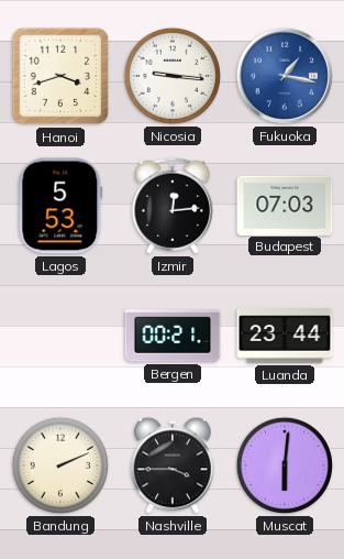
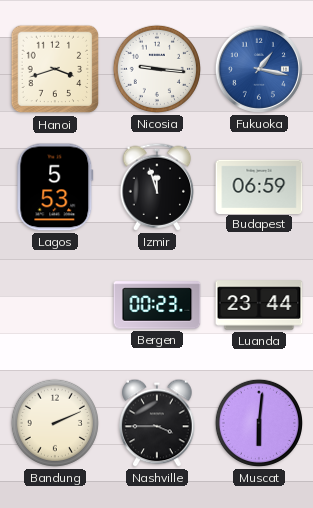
Izmir: 12:14 -> 11:57 (157, 187)
Budapest: 07:03 -> 06:59 (259, 186)
Bergen: 00:21 -> 00:23 (157, 305)
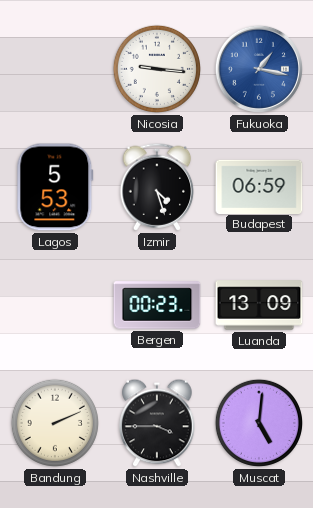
Hanoi: 3:42 -> none (55, 69)
Izmir: 11:57 -> 4:27 (157, 187)
Luanda: 23:44 -> 13:09 (259, 305)
Muscat: 6:01 -> 5:01 (259, 423)
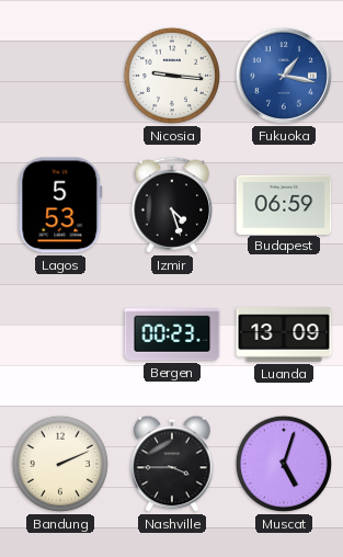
Muscat: 5:01 -> 5:03 (284, 464)
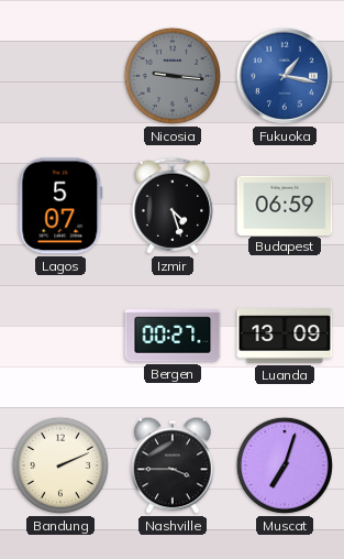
Nicosia dial: white -> grey (173, 76)
Lagos: 5:53 -> 5:07 (60, 206)
Bergen: 00:23 -> 00:27 (173, 336)
Muscat: 5:03 -> 7:03 (285, 465)
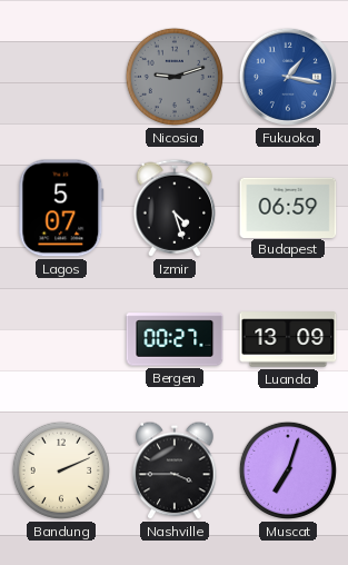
Nicosia: 9:16 -> 9:12 (175, 77)
